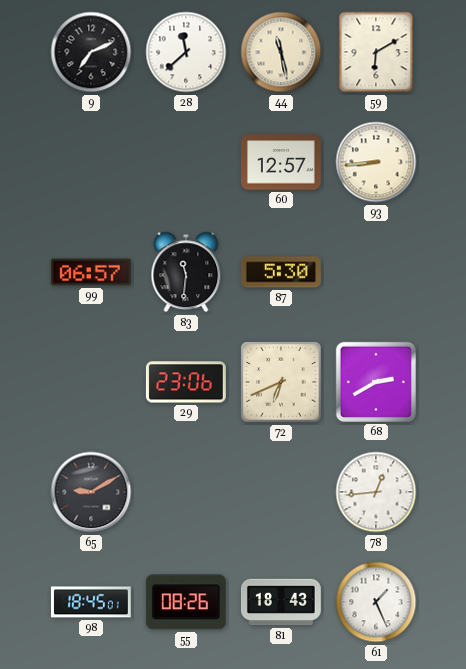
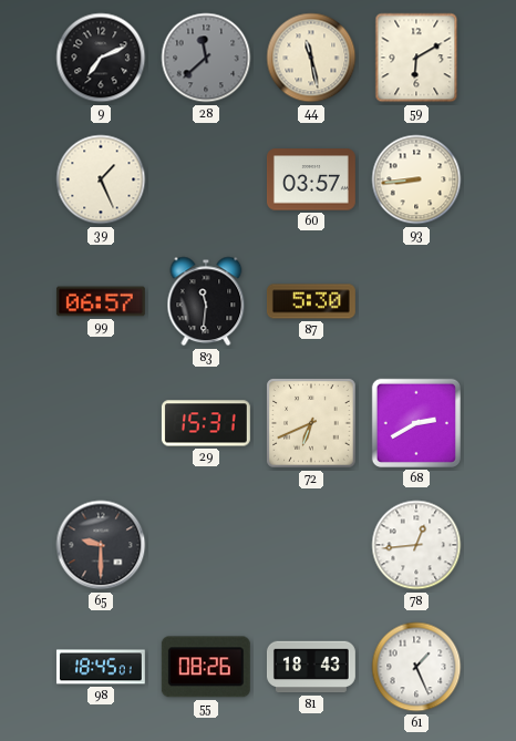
28 dial: white -> grey (206, 58)
39: none -> 1:26 (101, 179)
60: 12:57 -> 03:57 (311, 179)
29: 23:06 -> 15:31 (206, 423)
65: 9:10 -> 9:30 (101, 545)
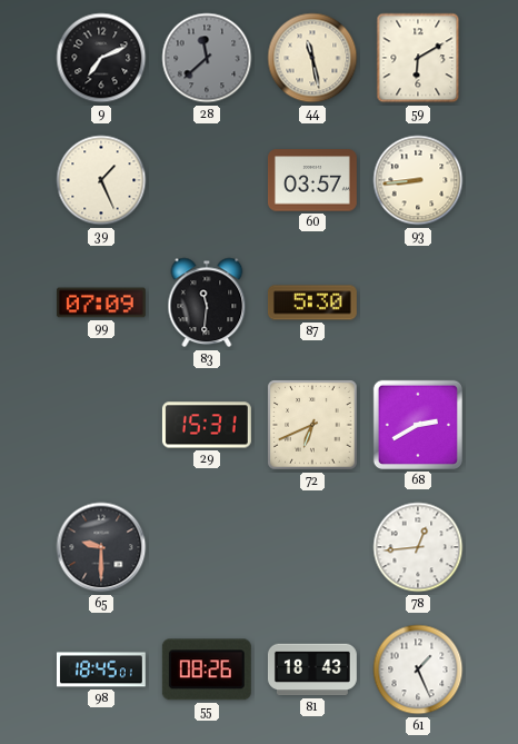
99: 06:57 -> 07:09 (101, 302)
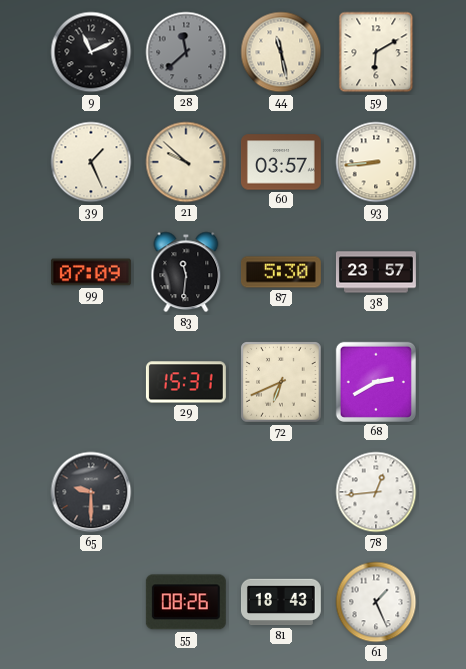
9: 7:11 -> 11:11 (91, 52)
21: none -> 9:52 (186, 162)
38: none -> 23:57 (376, 272)
98: 18:45 -> none (101, 669)
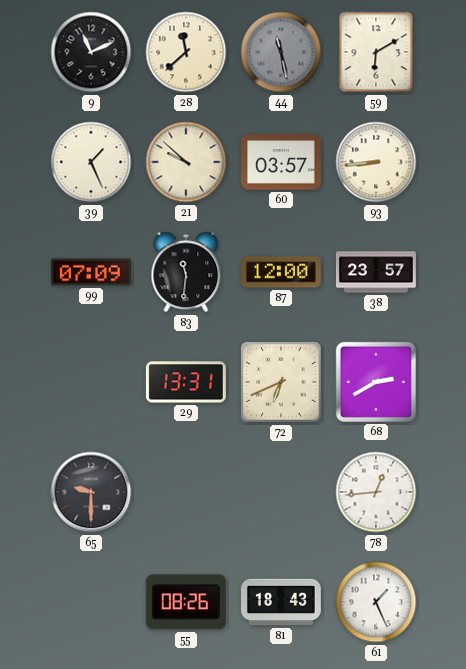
28 dial: grey -> cream (186, 52)
44 dial: cream -> grey (281, 52)
87: 5:30 -> 12:00 (281, 272)
29: 15:31 -> 13:31 (186, 382)
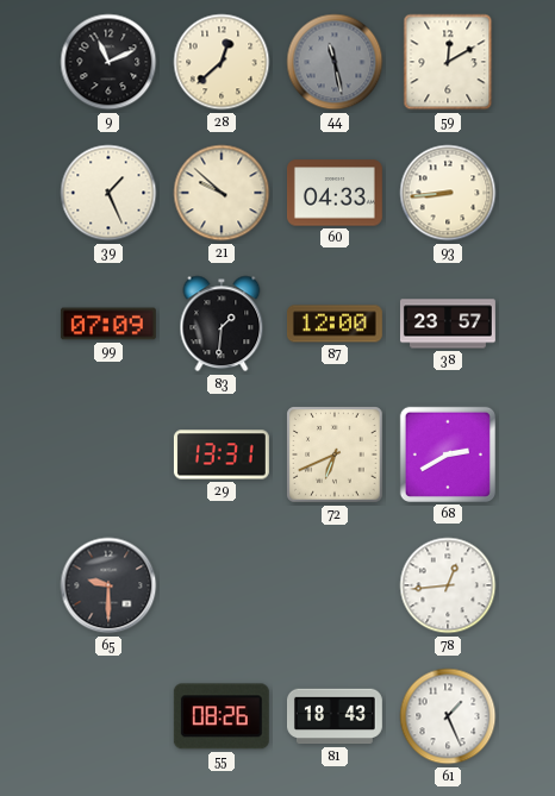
28: 11:38 -> 12:38 (222, 62)
59: 6:10 -> 12:10 (448, 62)
60: 03:57 -> 04:33 (335, 193)
83: 11:31 -> 1:31 (222, 324)
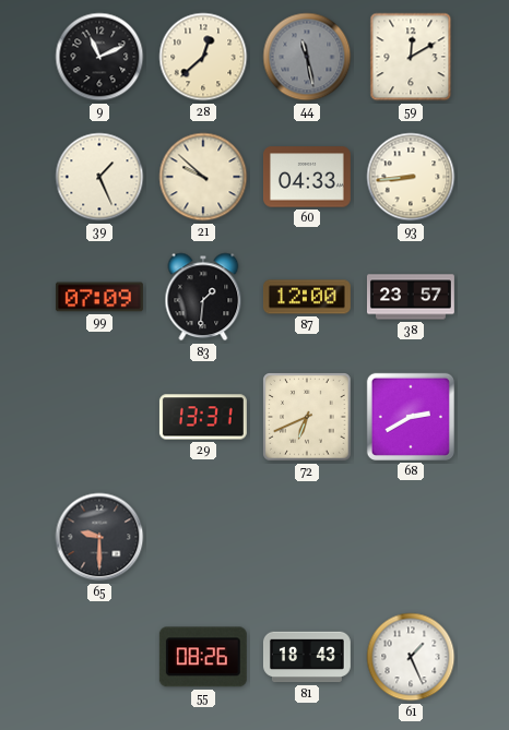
78: 12:44 -> none (448, 585)
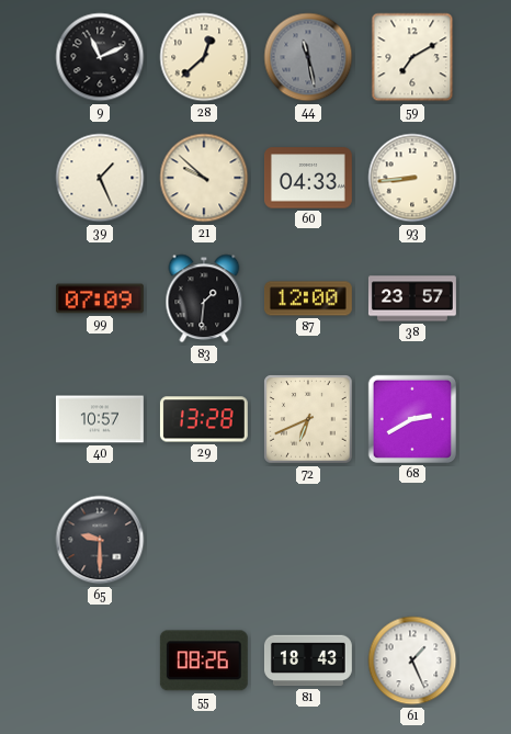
59: 12:10 -> 7:10 (412, 57)
40: none -> 10:57 (100, 419)
29: 13:31 -> 13:28 (204, 419)
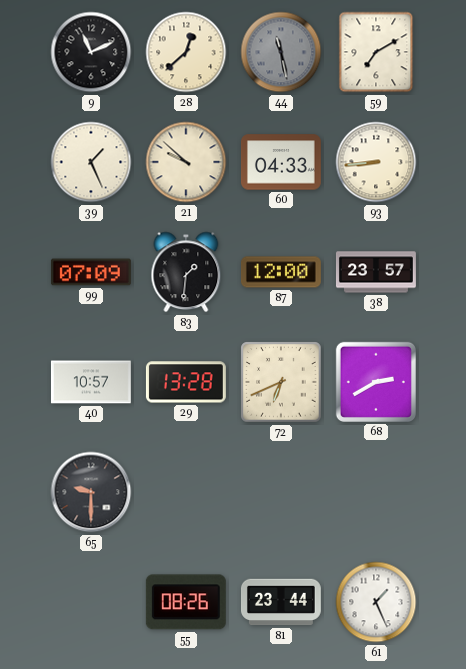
81: 18:43 -> 23:44 (281, 602)
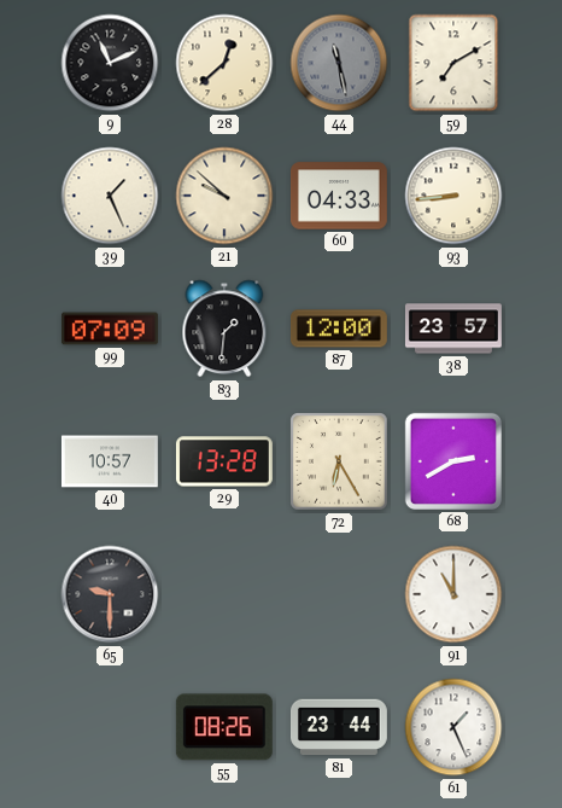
72: 6:41 -> 6:25 (339, 461)
91: none -> 11:00 (453, 594)
